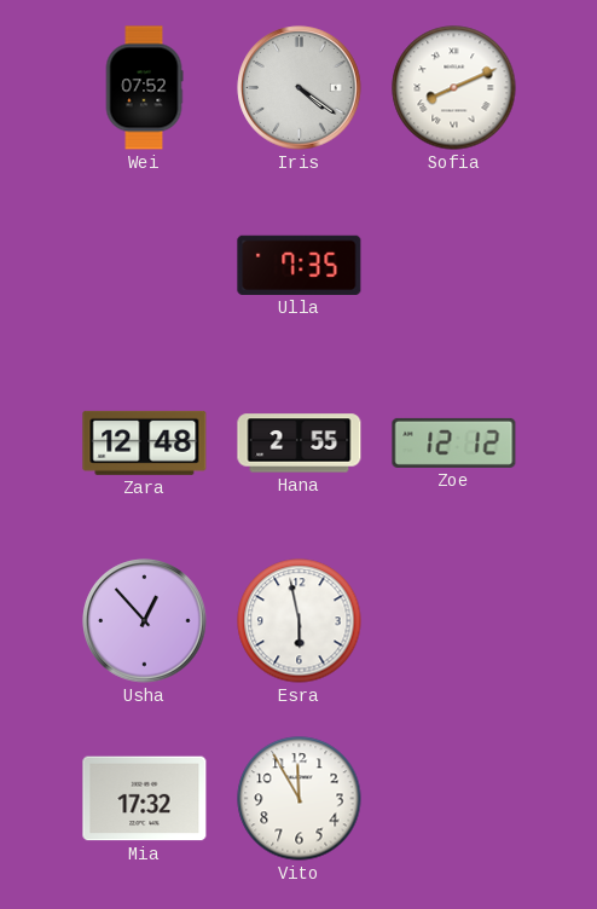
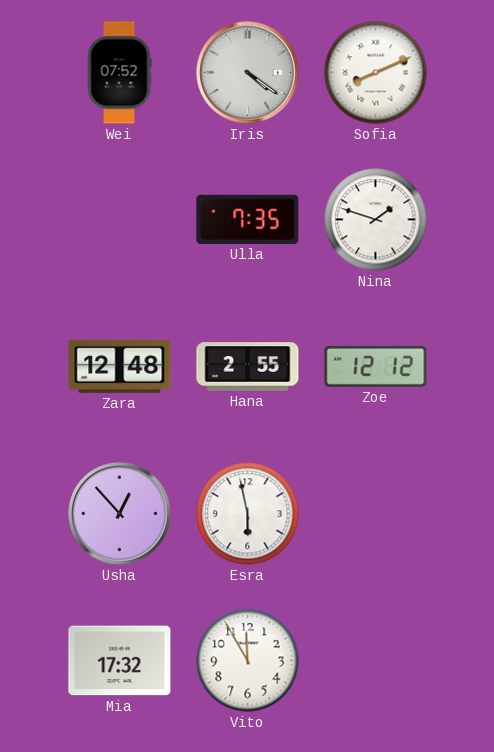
Nina: none -> 1:48 (376, 220)
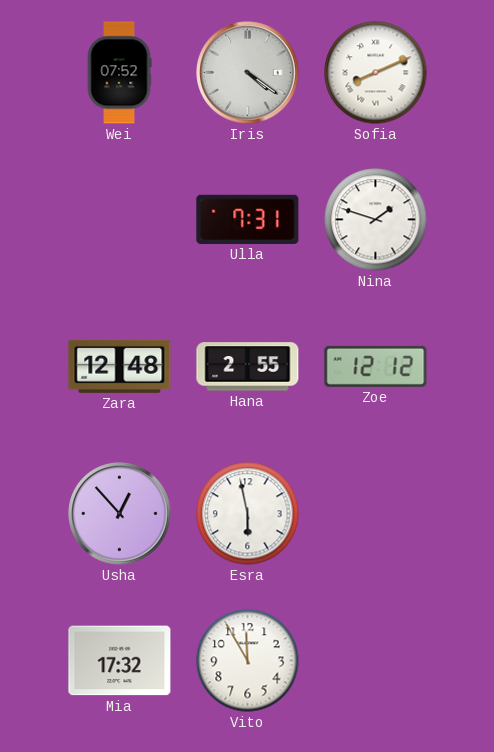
Ulla: 7:35 -> 7:31 (248, 219)
